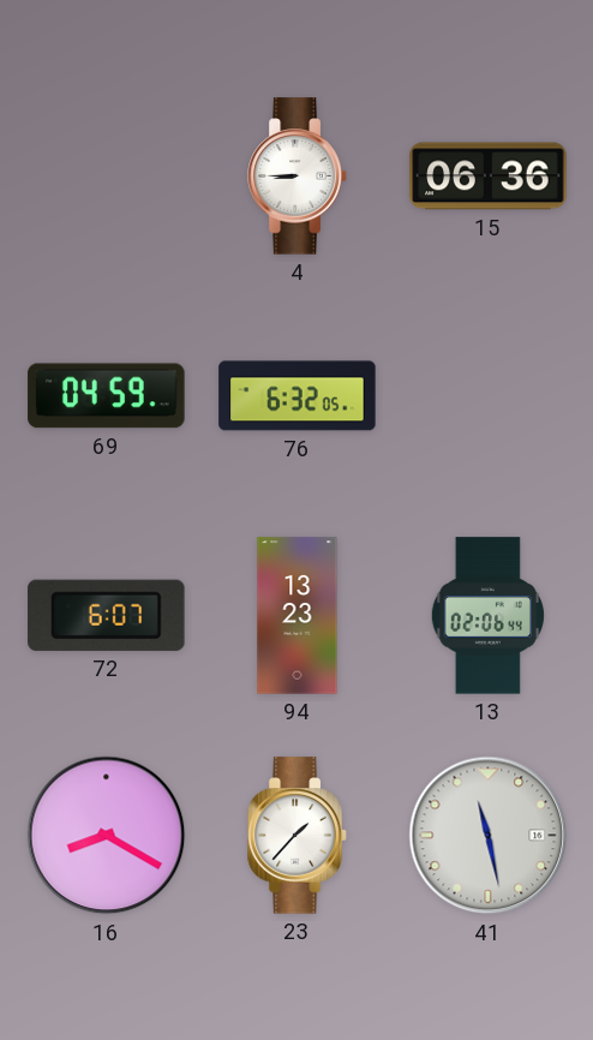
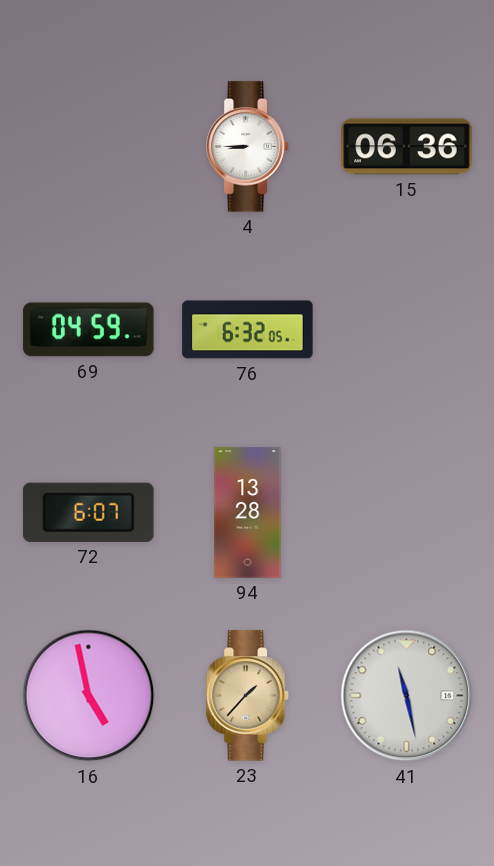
94: 13:23 -> 13:28 (248, 513)
13: 02:06 -> none (487, 616)
16: 8:20 -> 4:58 (89, 696)
23 dial: white -> champagne (248, 696)
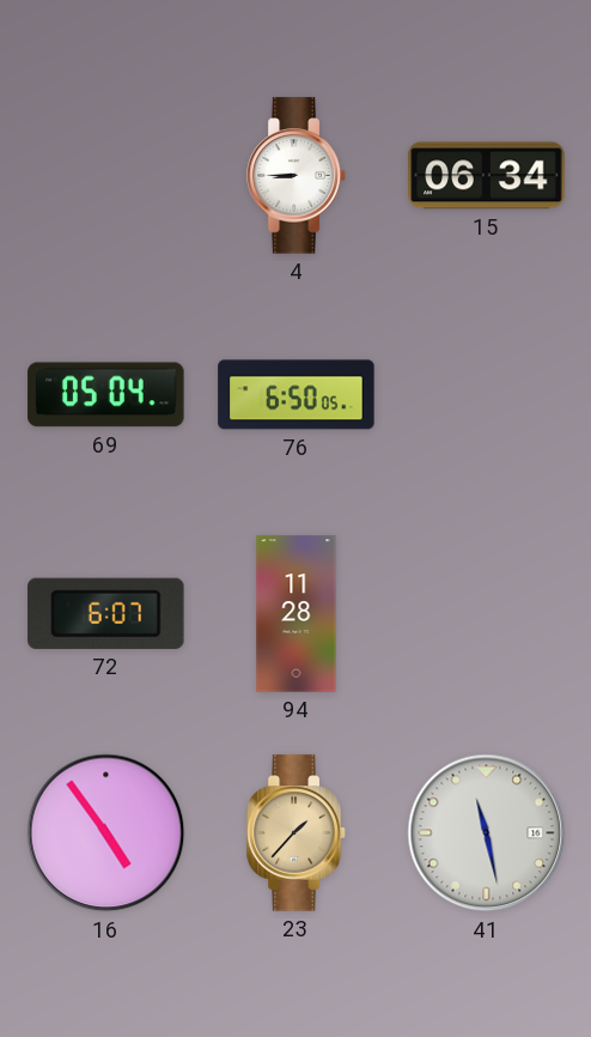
15: 06:36 -> 06:34 (487, 176)
69: 04:59 -> 05:04 (106, 395)
76: 6:32 -> 6:50 (297, 395)
94: 13:28 -> 11:28 (297, 614)
16: 4:58 -> 4:54 (106, 833)
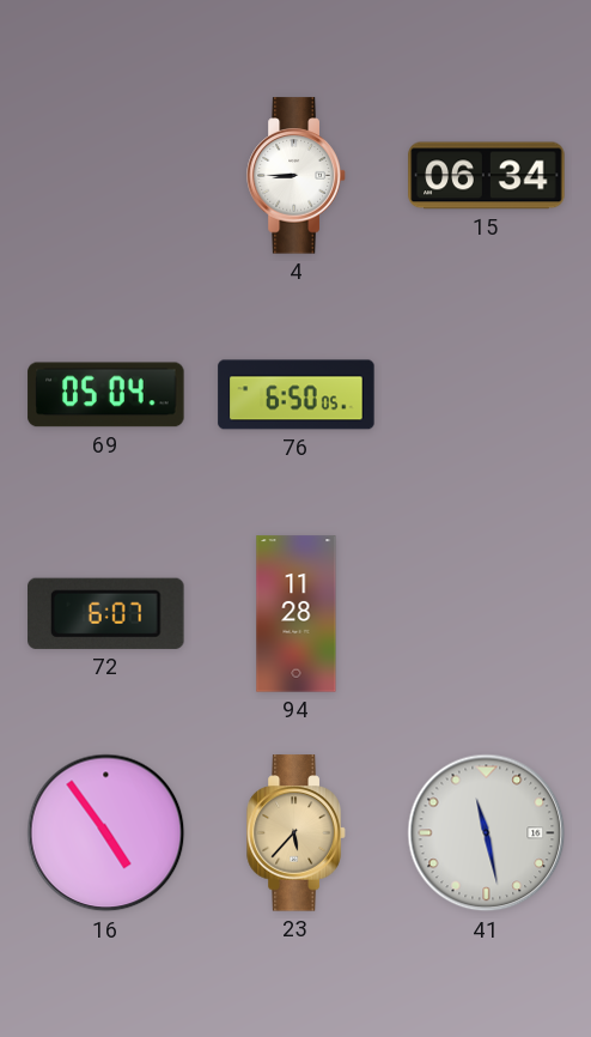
23: 1:37 -> 5:37 (297, 833)
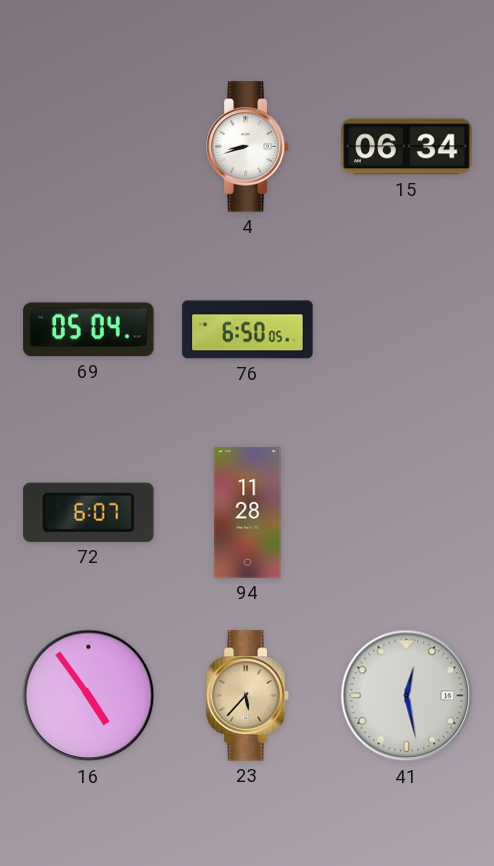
4: 8:45 -> 8:42 (248, 147)
41: 11:28 -> 12:28 (407, 696)
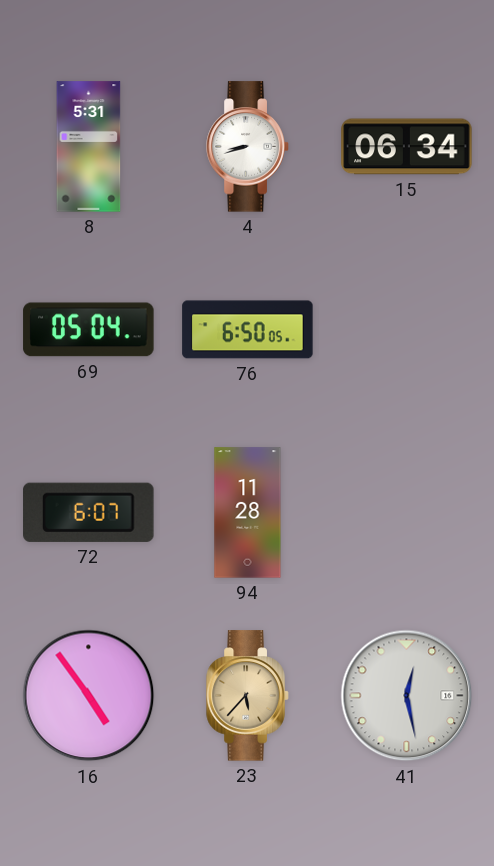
8: none -> 5:31 (89, 147)
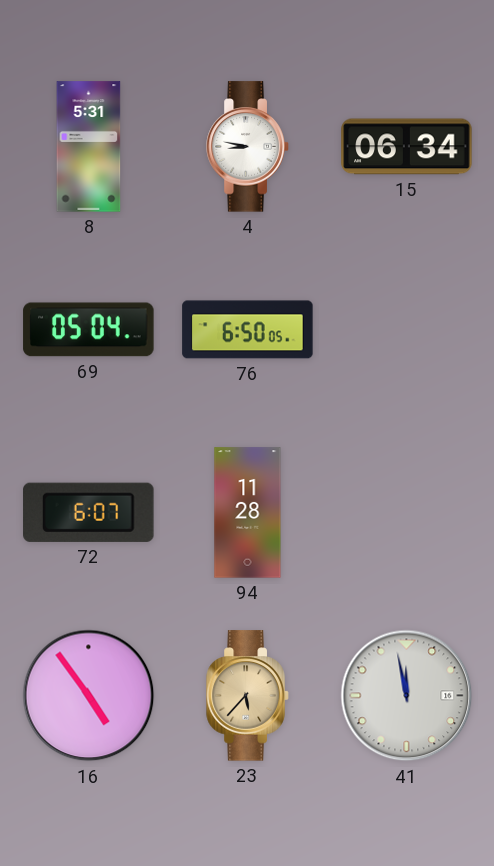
4: 8:42 -> 8:47 (248, 147)
41: 12:28 -> 11:58 (407, 696)
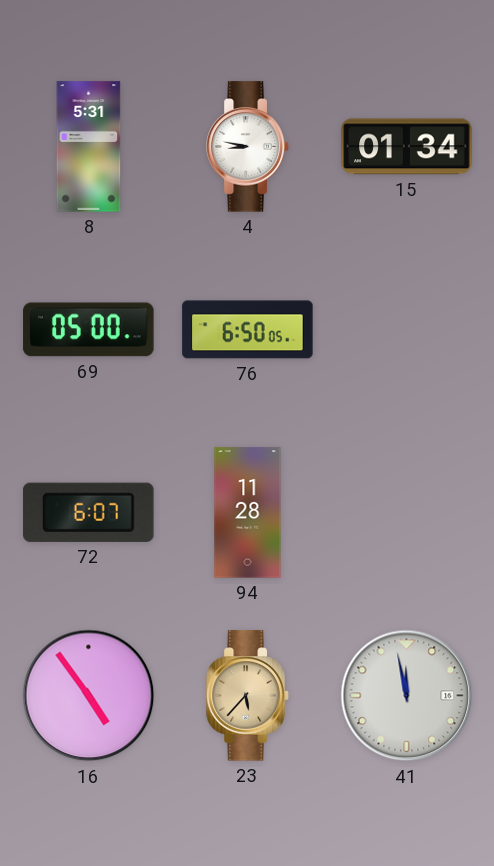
15: 06:34 -> 01:34 (407, 147)
69: 05:04 -> 05:00 (89, 330)
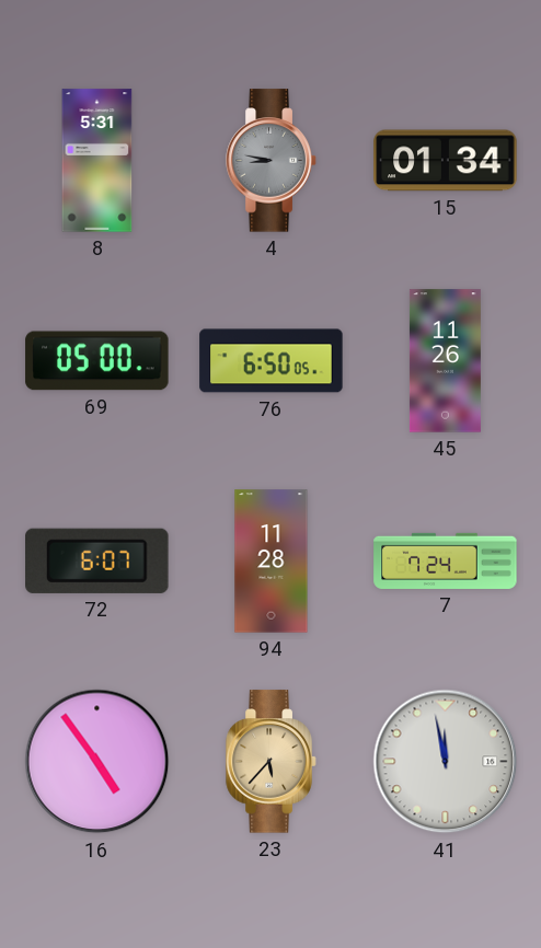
4 dial: white -> grey (272, 161)
45: none -> 11:26 (445, 361)
7: none -> 7:24 (446, 560)
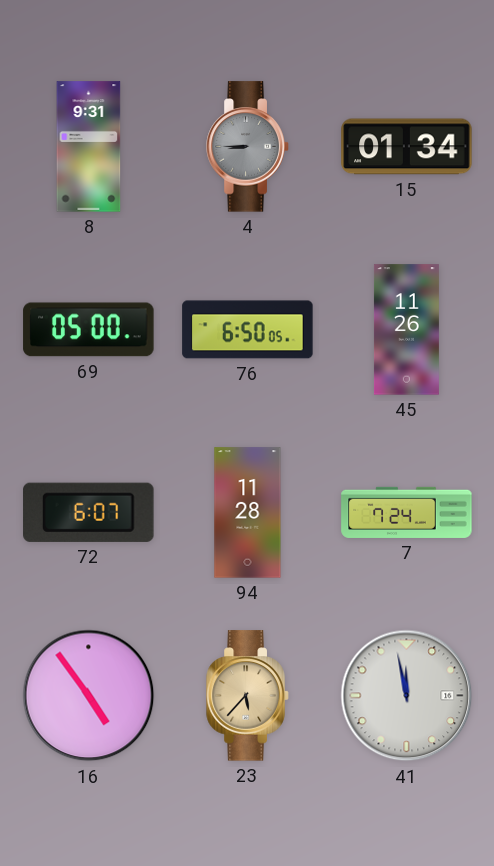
8: 5:31 -> 9:31 (89, 147)
4: 8:47 -> 8:45 (248, 147)
